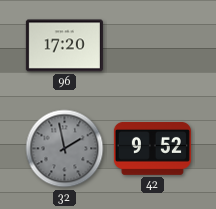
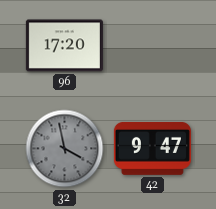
32: 1:58 -> 3:58 (65, 149)
42: 9:52 -> 9:47 (152, 148)
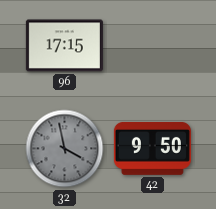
96: 17:20 -> 17:15 (64, 46)
42: 9:47 -> 9:50 (152, 148)
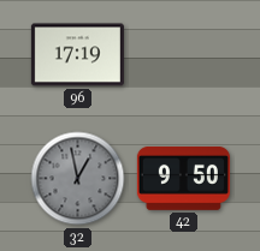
96: 17:15 -> 17:19 (77, 55)
32: 3:58 -> 12:58 (78, 179)
